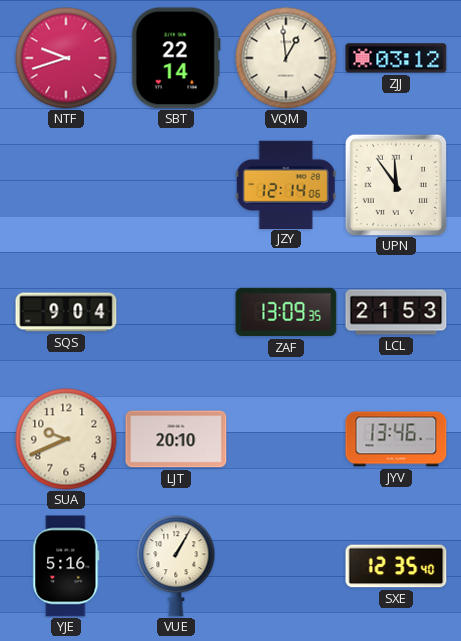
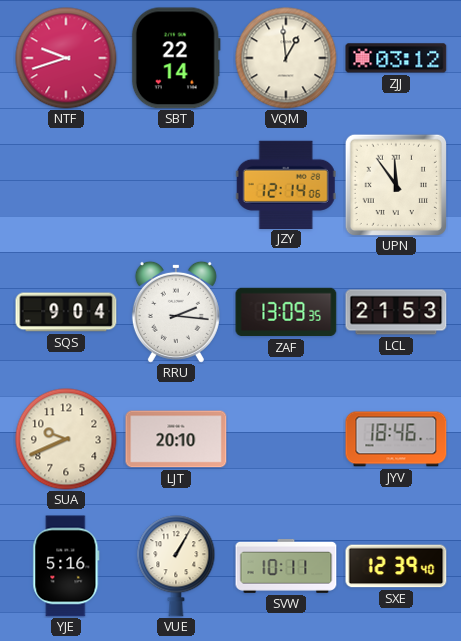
RRU: none -> 2:16 (176, 312)
JYV: 13:46 -> 18:46 (396, 439)
SVW: none -> 10:11 (286, 566)
SXE: 12:35 -> 12:39 (396, 566)
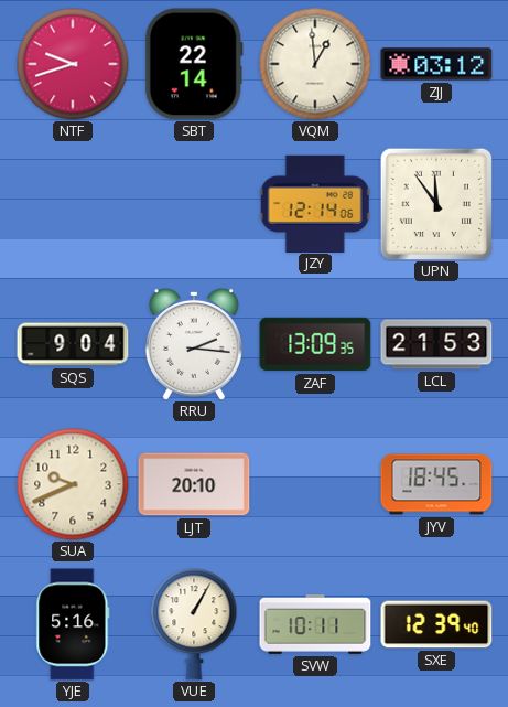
JYV: 18:46 -> 18:45 (436, 484)
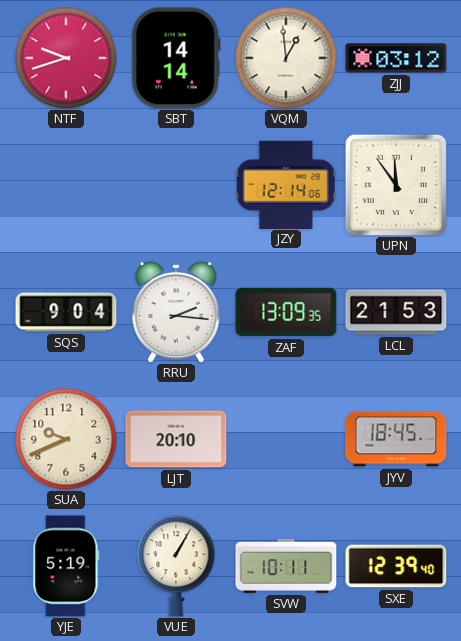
SBT: 22:14 -> 14:14 (176, 58)
YJE: 5:16 -> 5:19 (66, 566)
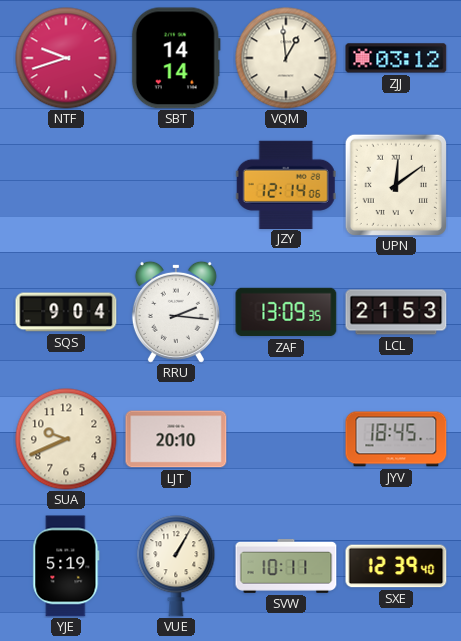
UPN: 11:54 -> 12:09 (395, 184)
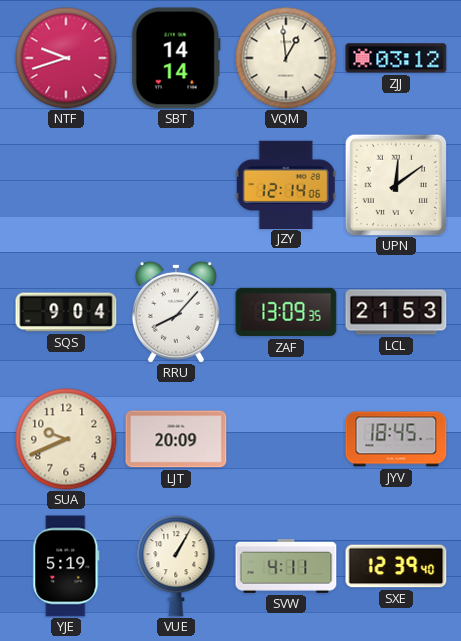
RRU: 2:16 -> 8:07 (176, 312)
LJT: 20:10 -> 20:09 (176, 439)
SVW: 10:11 -> 4:11 (286, 566)
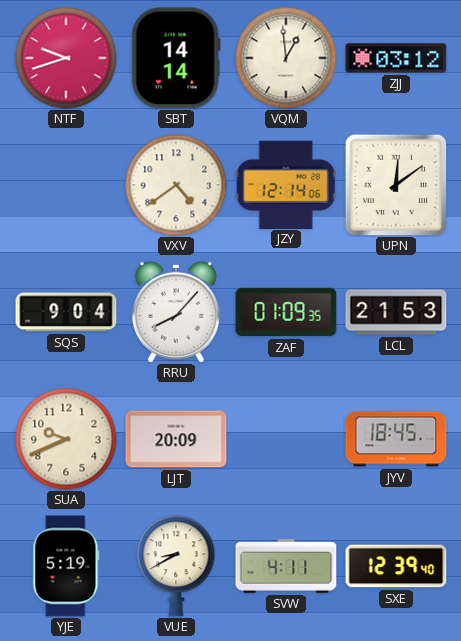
VXV: none -> 4:39 (176, 185)
ZAF: 13:09 -> 01:09 (286, 312)
VUE: 1:05 -> 8:40 (176, 566)
